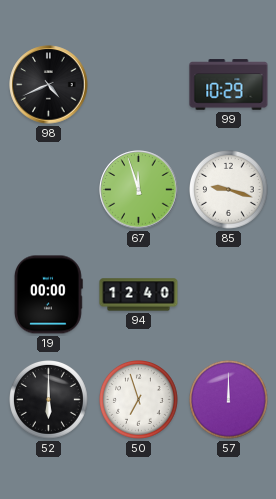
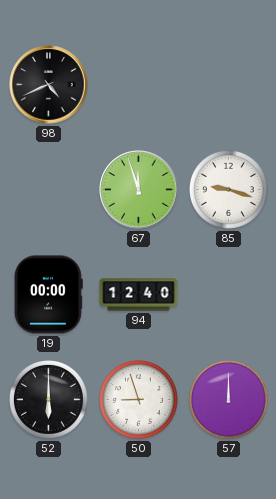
99: 10:29 -> none (229, 85)
50: 6:57 -> 8:57 (139, 400)
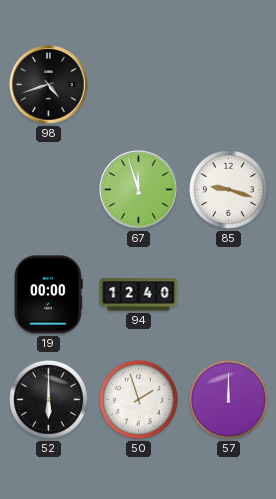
98: 4:41 -> 4:42 (49, 85)
50: 8:57 -> 1:57 (139, 400)
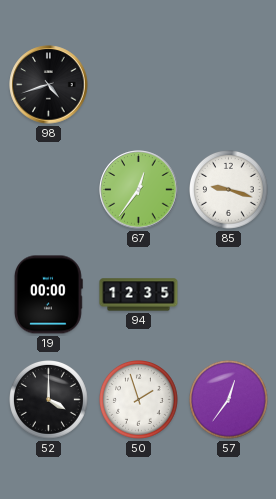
67: 11:57 -> 12:36 (139, 190)
94: 12:40 -> 12:35 (139, 295)
52: 6:00 -> 4:00 (49, 400)
57: 12:00 -> 12:36 (229, 400)
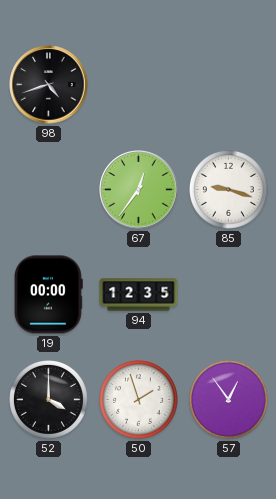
57: 12:36 -> 12:54 (229, 400)
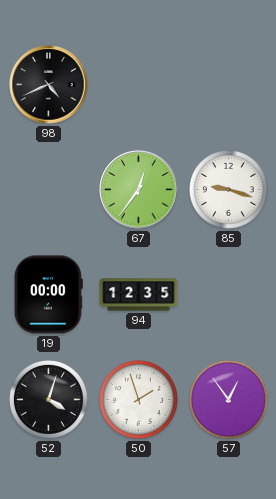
98: 4:42 -> 4:41 (49, 85)
52: 4:00 -> 4:03 (49, 400)
